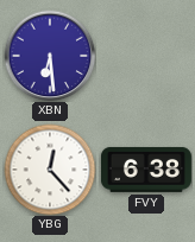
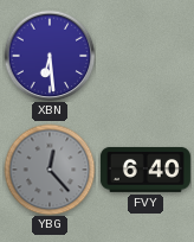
YBG dial: white -> grey (50, 170)
FVY: 6:38 -> 6:40 (145, 170)
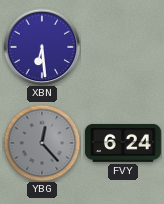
FVY: 6:40 -> 6:24 (123, 143)
